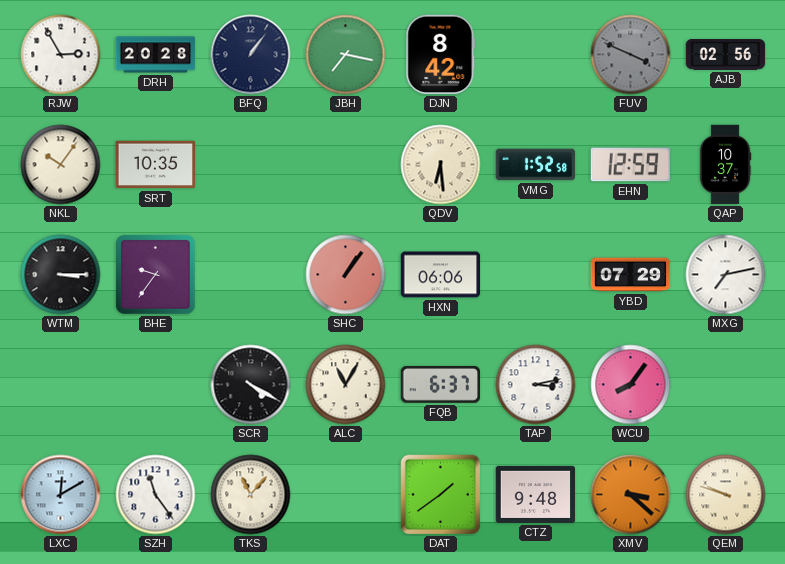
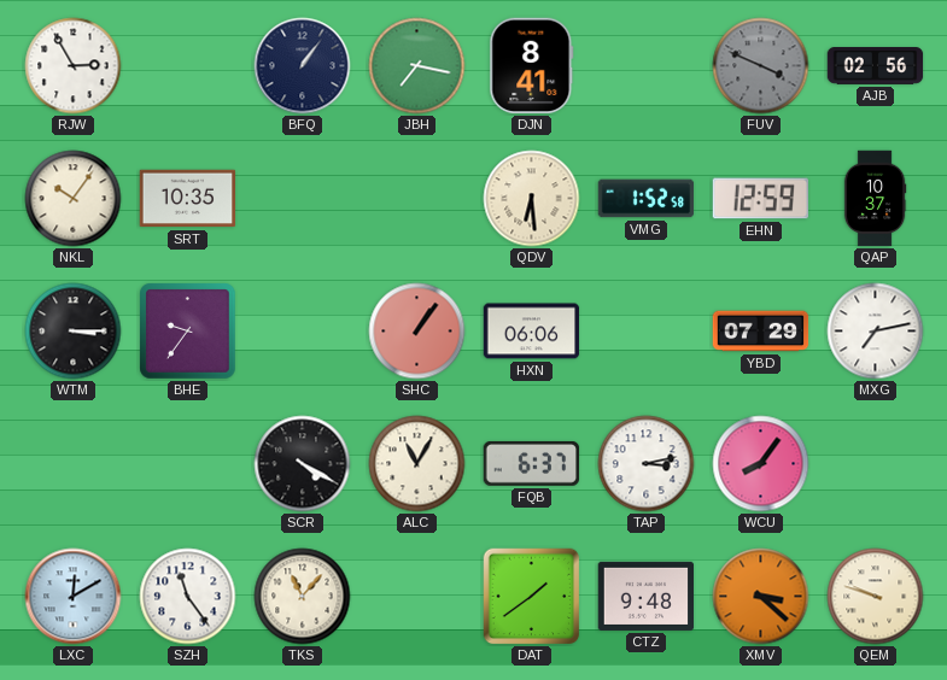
DRH: 20:28 -> none (156, 55)
DJN: 8:42 -> 8:41 (532, 66)
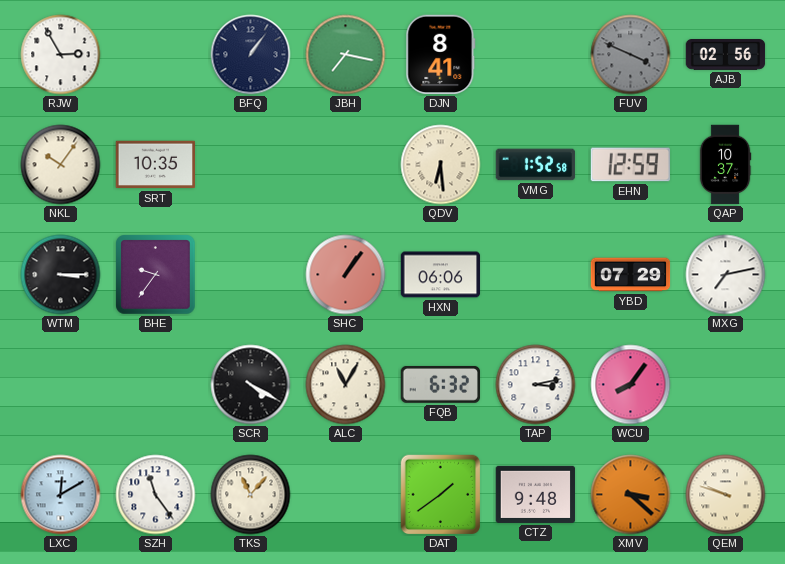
FQB: 6:37 -> 6:32 (441, 384)
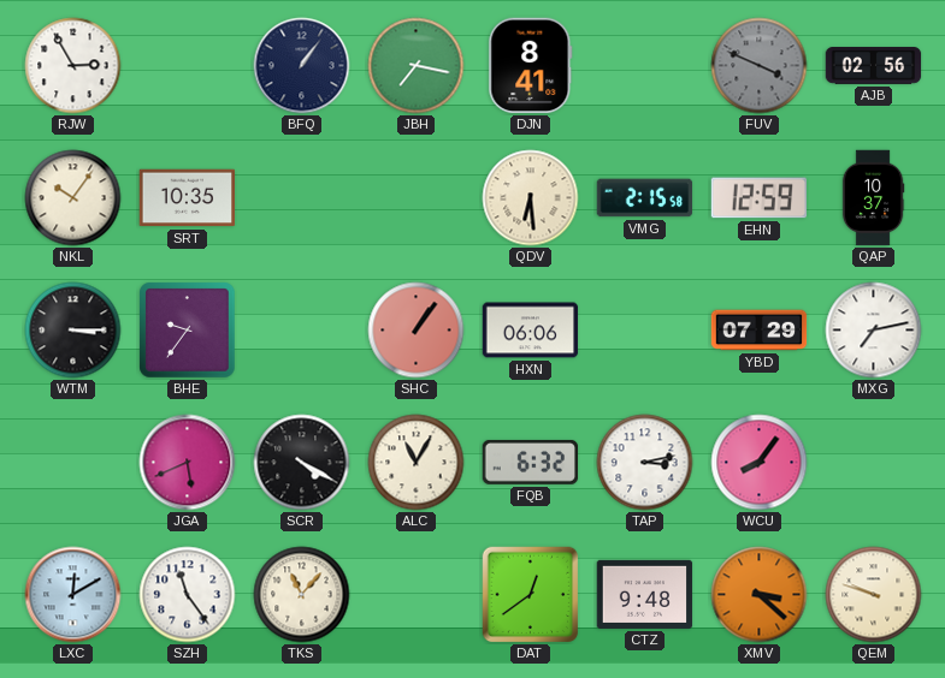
VMG: 1:52 -> 2:15 (645, 198)
JGA: none -> 5:41 (188, 463)
DAT: 1:39 -> 12:39 (531, 595)
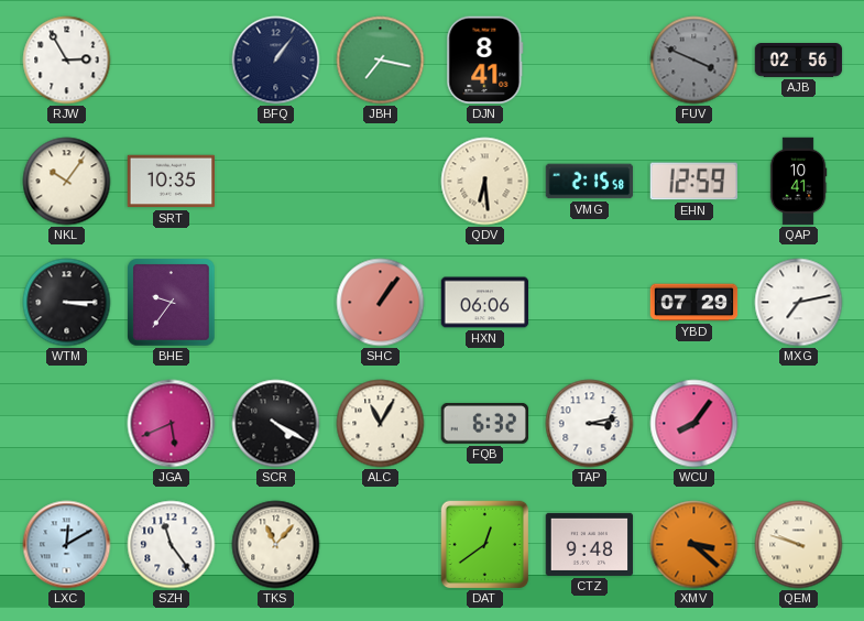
QAP: 10:37 -> 10:41 (798, 182)
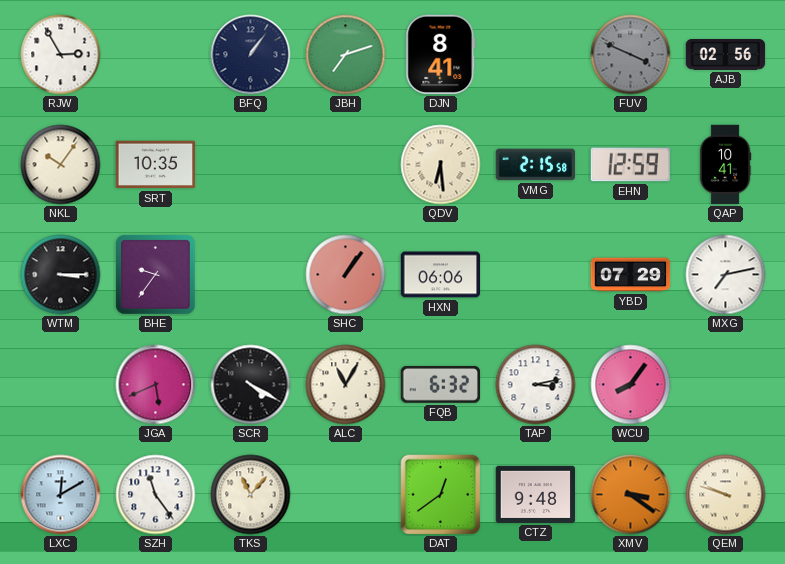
JBH: 7:17 -> 7:12 (346, 55)
XMV: 3:22 -> 3:21 (631, 495)
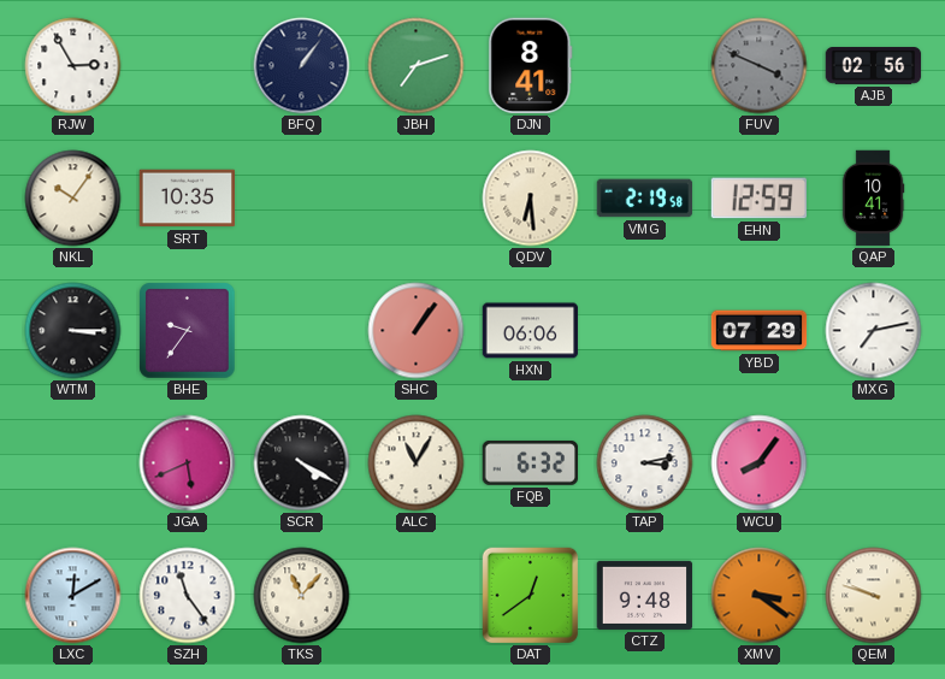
VMG: 2:15 -> 2:19 (645, 199)
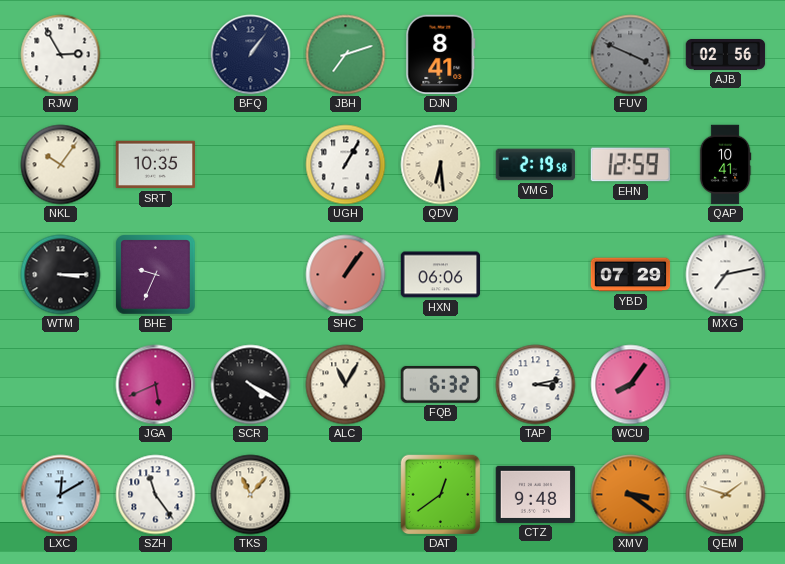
UGH: none -> 1:05 (346, 165)
BHE: 9:36 -> 9:34 (156, 275)
QEM: 9:48 -> 1:48 (726, 495)
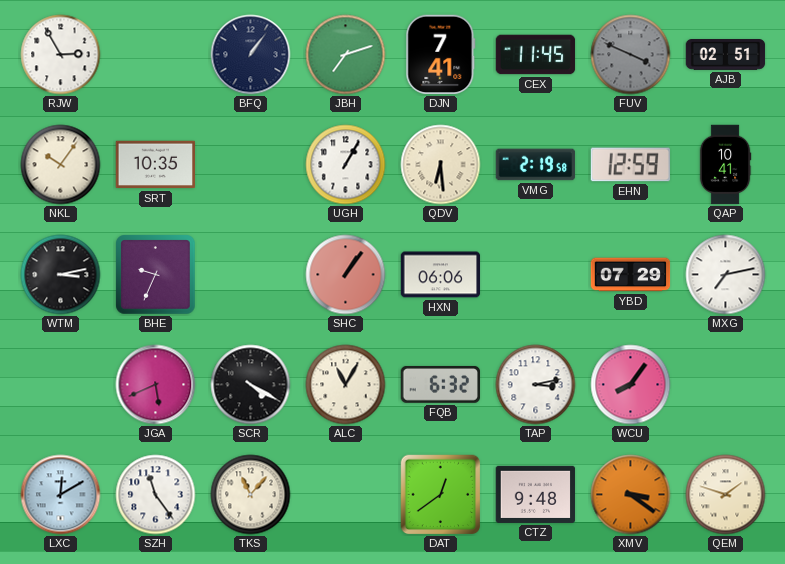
DJN: 8:41 -> 7:41 (441, 55)
CEX: none -> 11:45 (536, 55)
AJB: 02:56 -> 02:51 (726, 55)
WTM: 3:15 -> 3:13 (61, 275)
